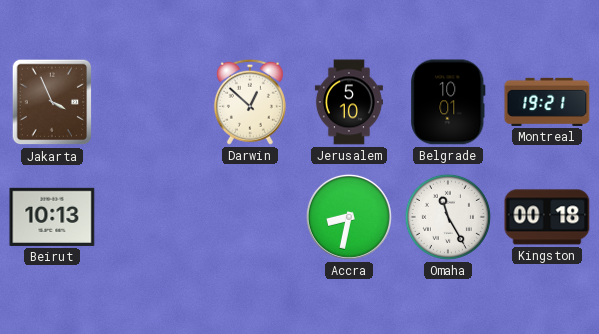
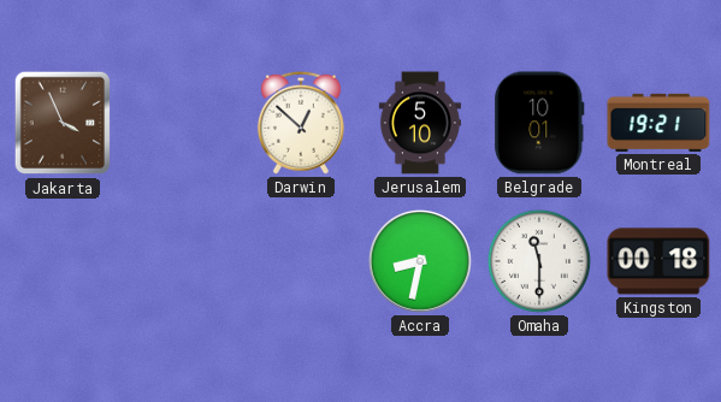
Beirut: 10:13 -> none (52, 217)
Omaha: 11:25 -> 11:30 (539, 261)
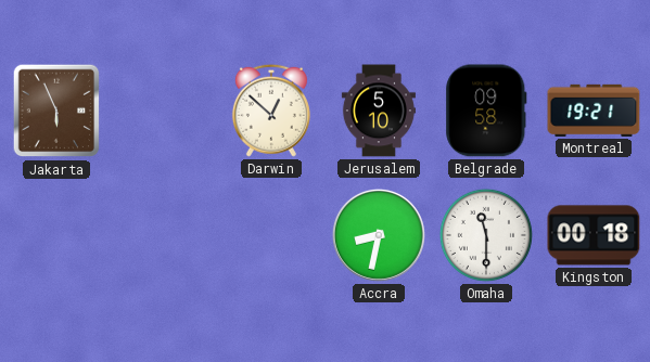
Jakarta: 3:56 -> 5:56 (56, 111)
Belgrade: 10:01 -> 09:58 (486, 111)
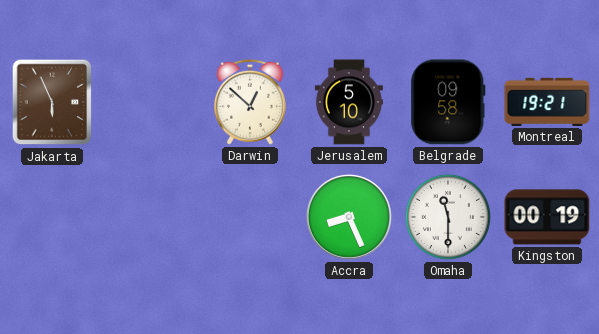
Accra: 8:32 -> 8:26 (349, 217)
Kingston: 00:18 -> 00:19 (547, 217)
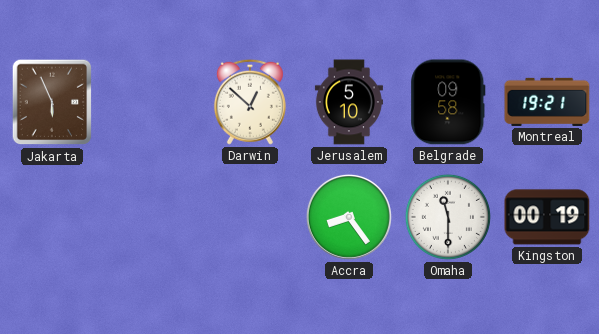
Accra: 8:26 -> 8:24 (349, 217)
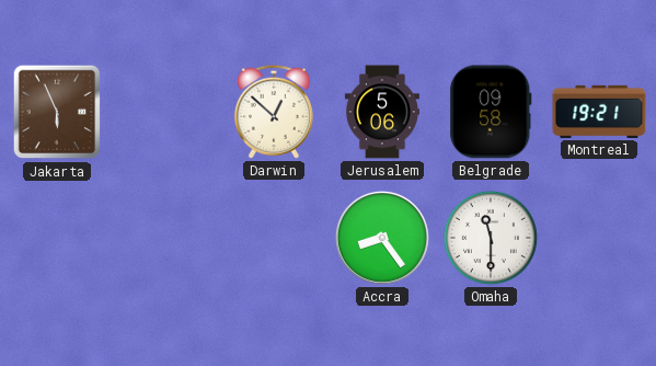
Jerusalem: 5:10 -> 5:06 (382, 112)
Kingston: 00:19 -> none (547, 217)
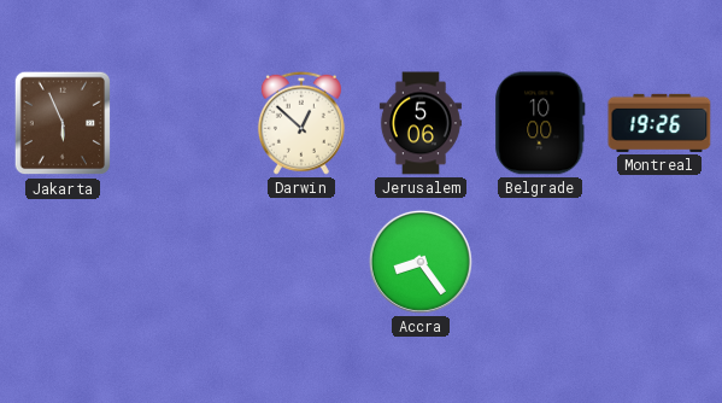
Belgrade: 09:58 -> 10:00 (540, 123)
Montreal: 19:21 -> 19:26 (659, 123)
Omaha: 11:30 -> none (491, 238)
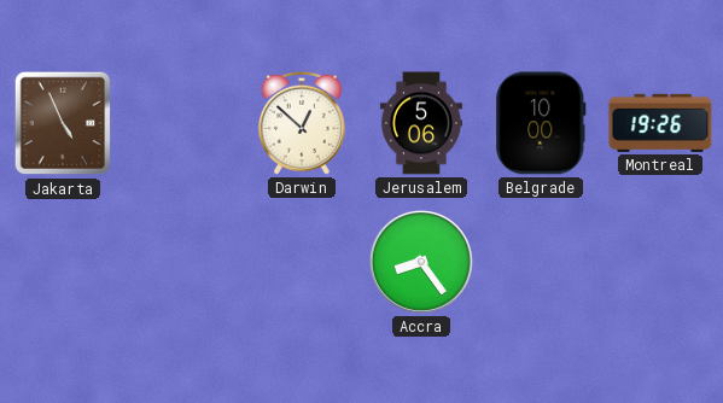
Jakarta: 5:56 -> 4:56 (63, 123)
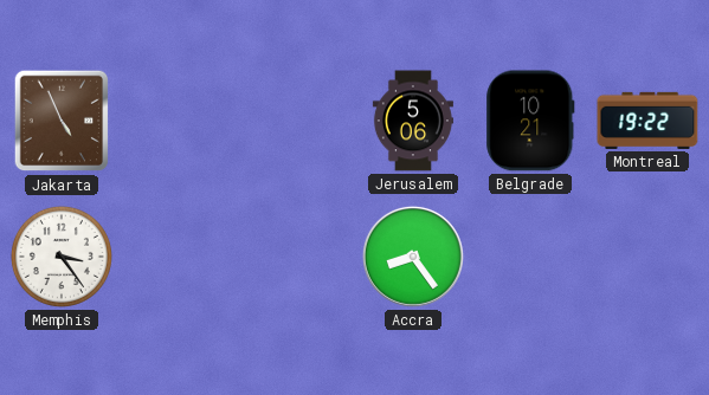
Darwin: 12:52 -> none (302, 123)
Belgrade: 10:00 -> 10:21 (530, 121)
Montreal: 19:26 -> 19:22 (647, 121)
Memphis: none -> 3:24 (62, 257)
